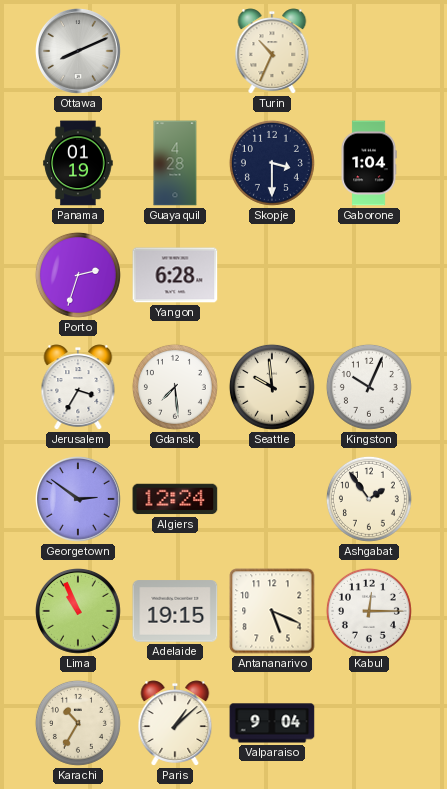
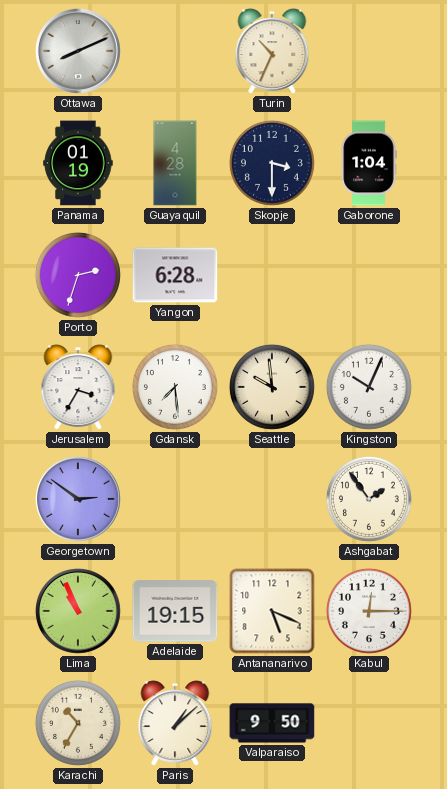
Algiers: 12:24 -> none (175, 499)
Valparaiso: 9:04 -> 9:50 (272, 723)
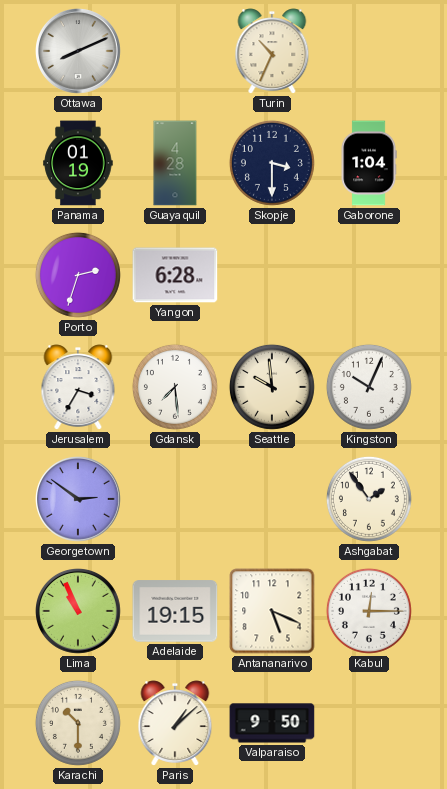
Karachi: 10:35 -> 10:30 (78, 723)
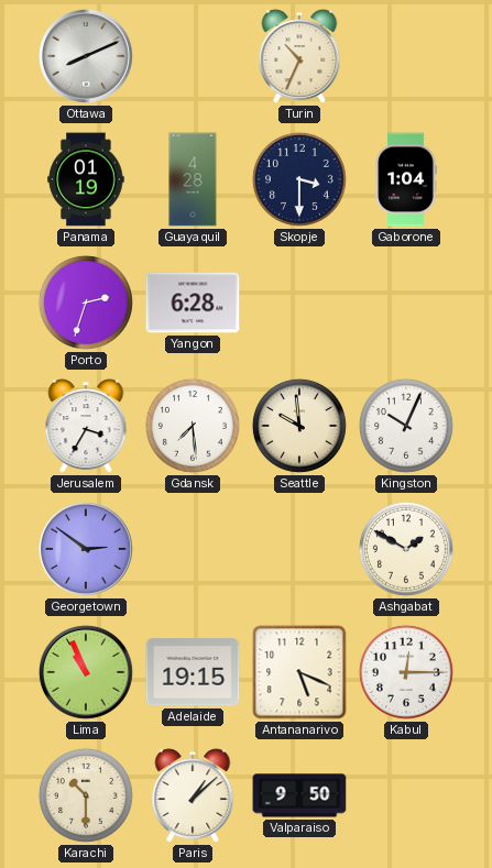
Ashgabat: 1:54 -> 1:50 (406, 549)
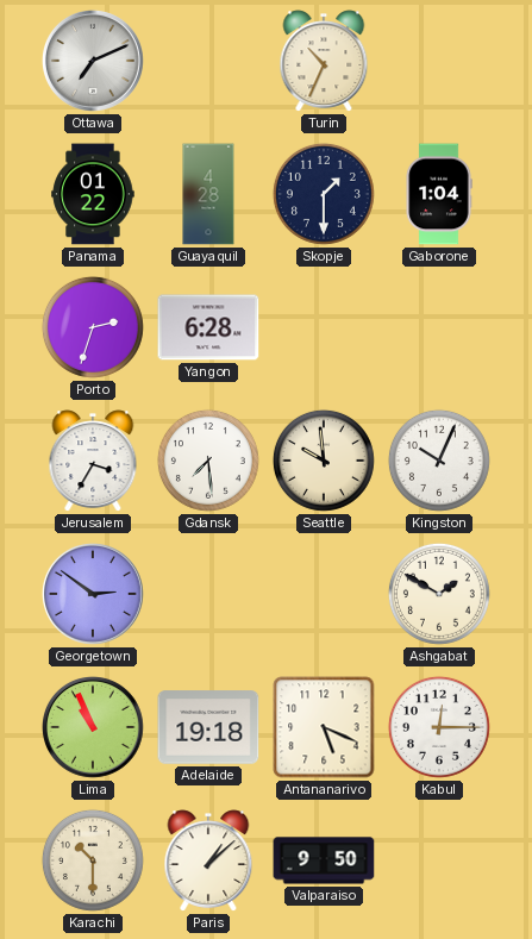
Ottawa: 8:11 -> 7:11 (94, 62)
Panama: 01:19 -> 01:22 (93, 194)
Skopje: 3:30 -> 1:30 (324, 194)
Adelaide: 19:15 -> 19:18 (208, 727)
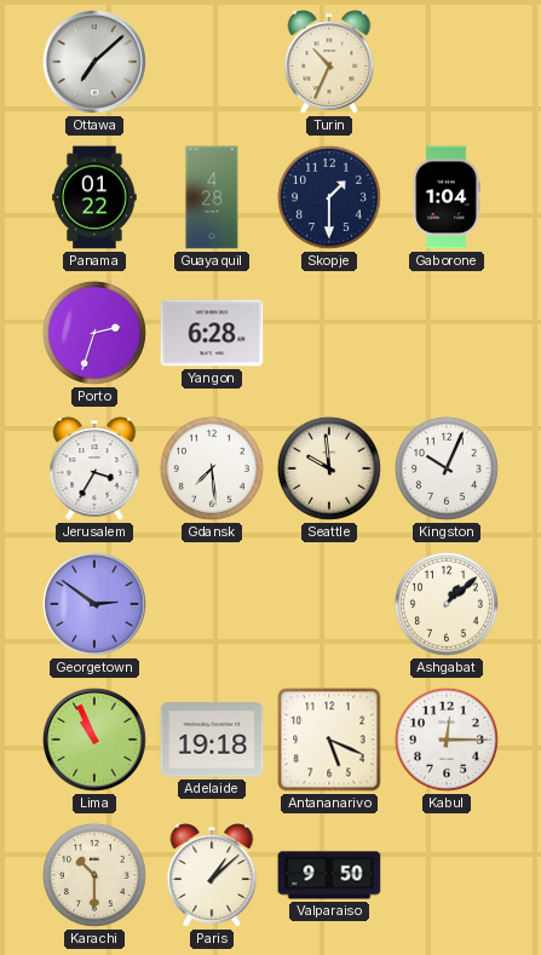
Ottawa: 7:11 -> 7:08 (96, 63)
Ashgabat: 1:50 -> 1:08 (447, 604)
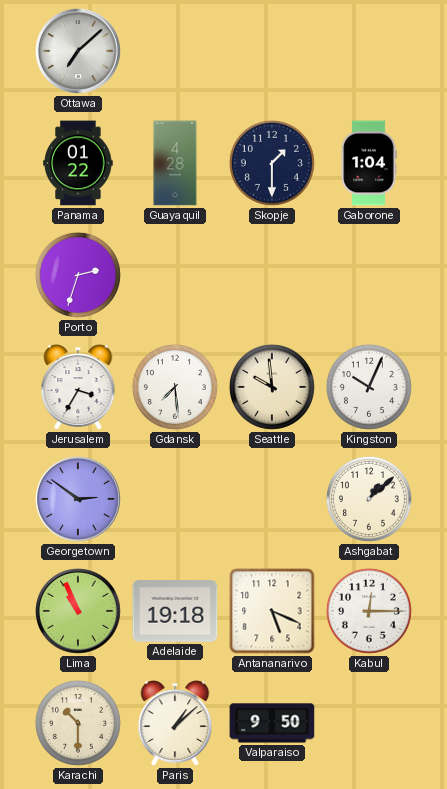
Turin: 10:34 -> none (329, 62)
Yangon: 6:28 -> none (212, 333)
